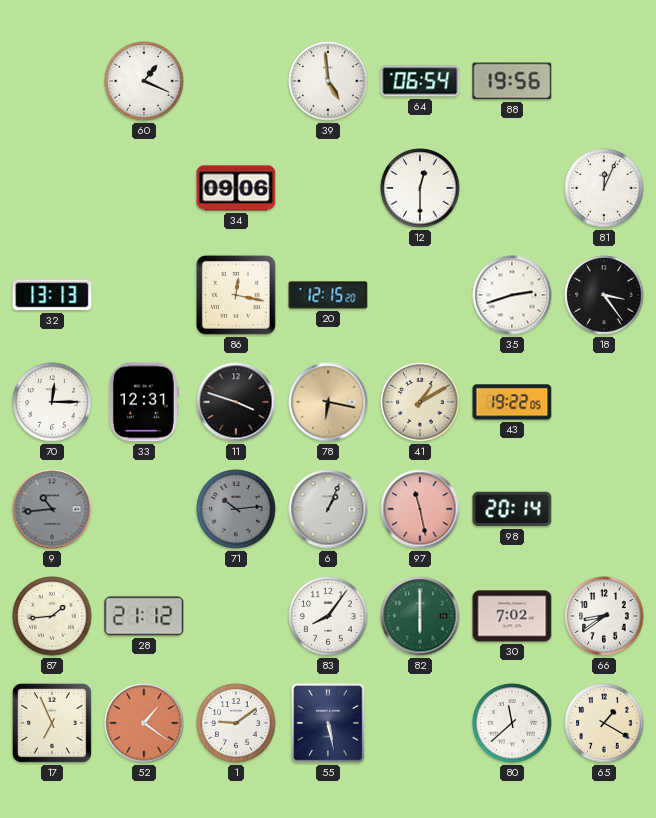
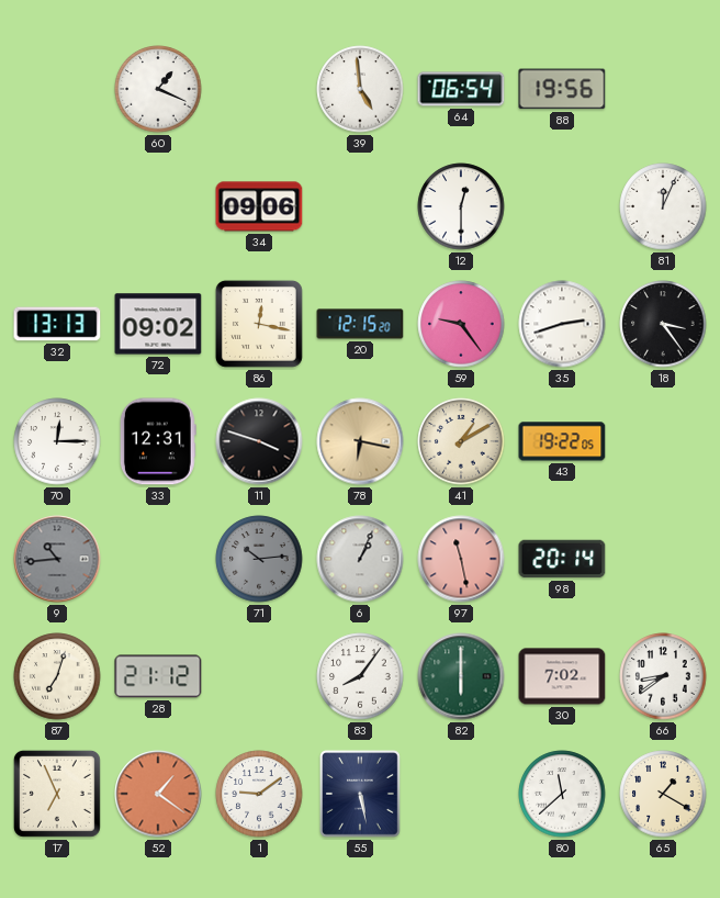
72: none -> 09:02 (158, 324)
59: none -> 9:24 (461, 324)
87: 1:44 -> 7:03 (57, 676)
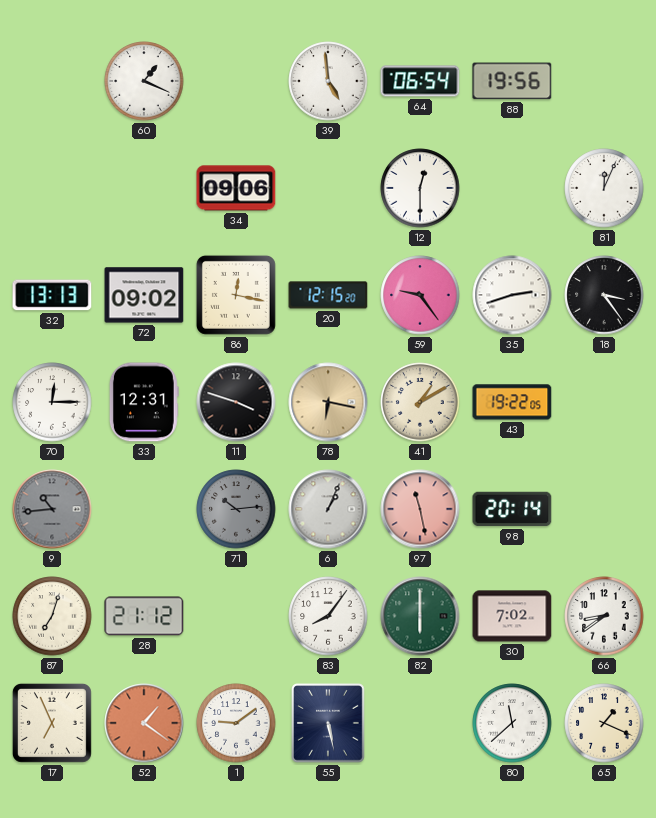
65: 1:20 -> 1:19 (604, 723)
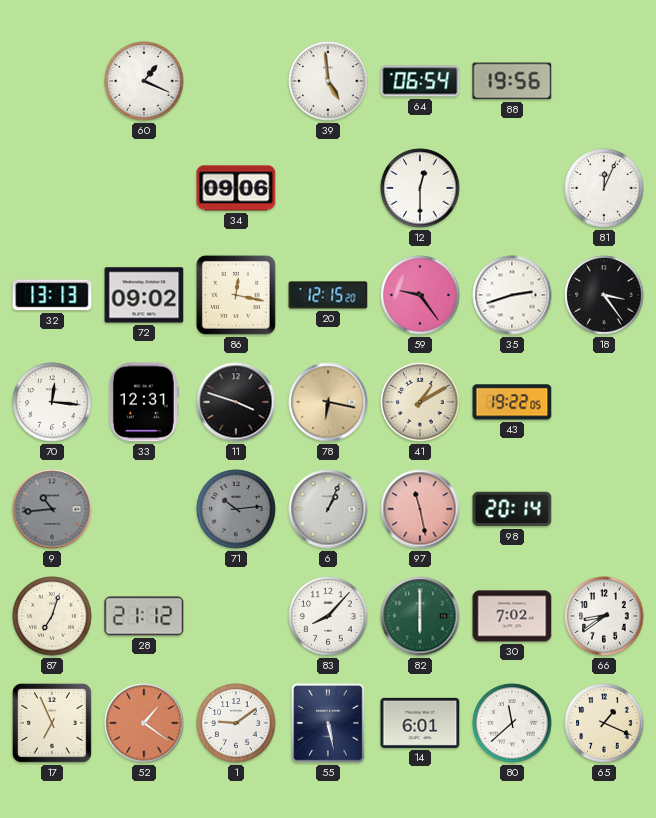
70: 12:15 -> 12:16 (52, 402)
83: 8:06 -> 8:07 (328, 616)
14: none -> 6:01 (420, 723)
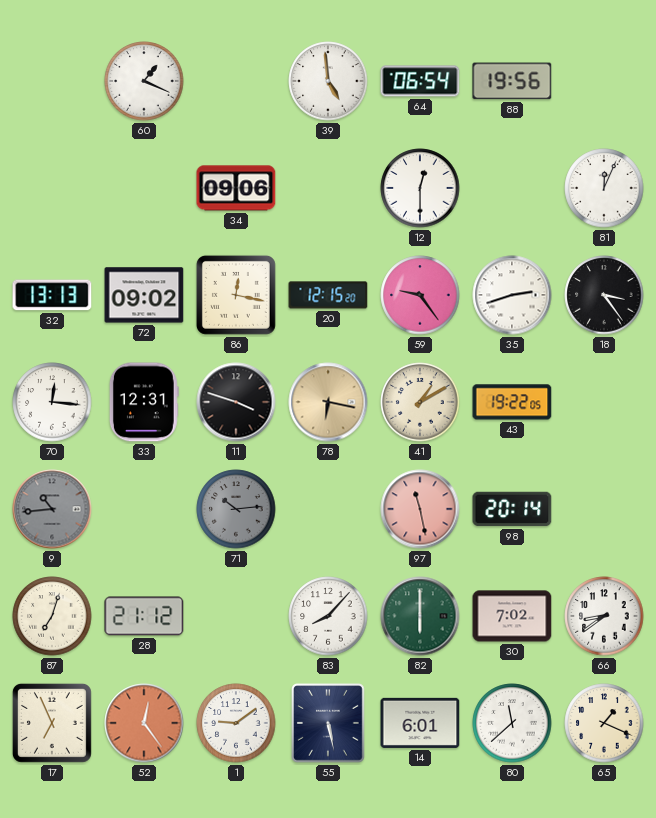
6: 1:04 -> none (328, 509)
52: 1:21 -> 12:24 (144, 723)
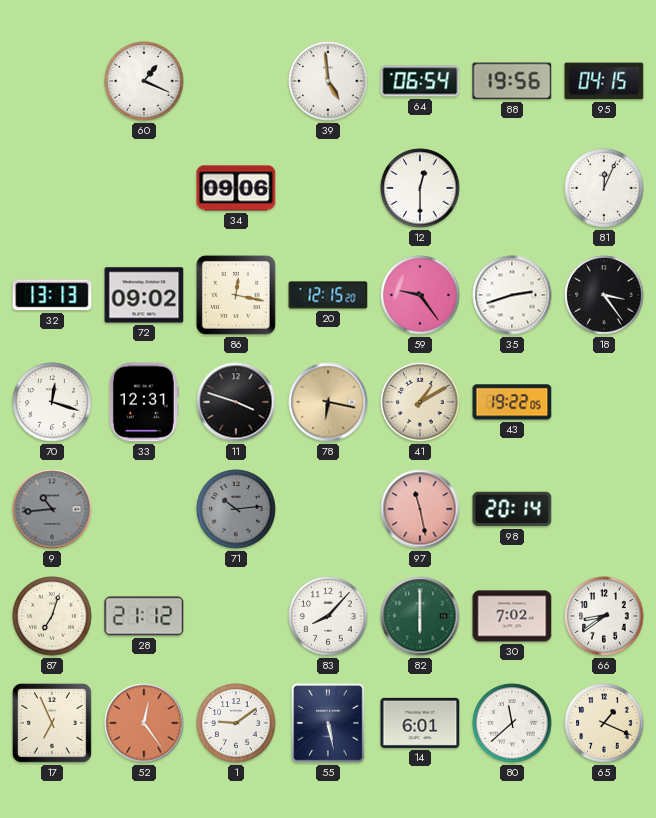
95: none -> 04:15 (604, 81)
70: 12:16 -> 12:18 (52, 402)
